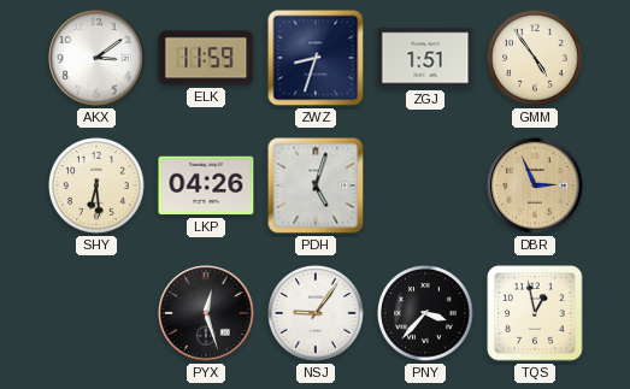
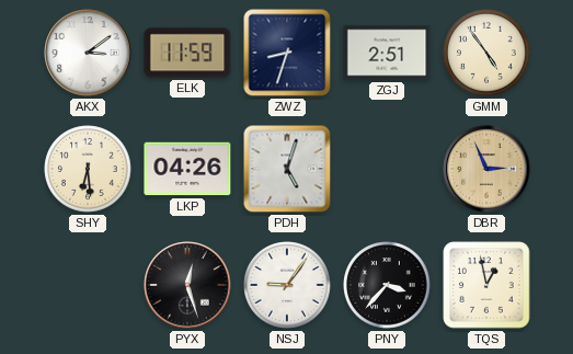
ZGJ: 1:51 -> 2:51 (387, 53)
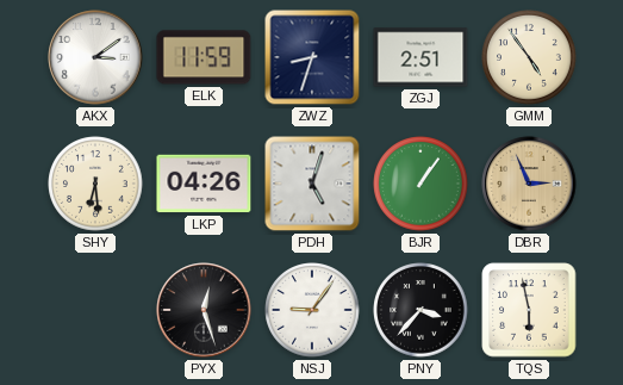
BJR: none -> 1:06 (420, 184)
TQS: 12:58 -> 5:58 (529, 310)
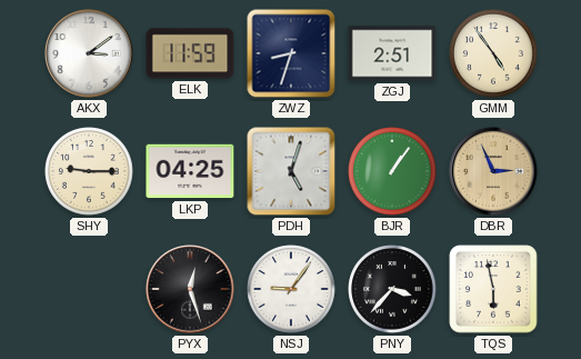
SHY: 6:29 -> 9:15 (89, 171)
LKP: 04:26 -> 04:25 (190, 171)
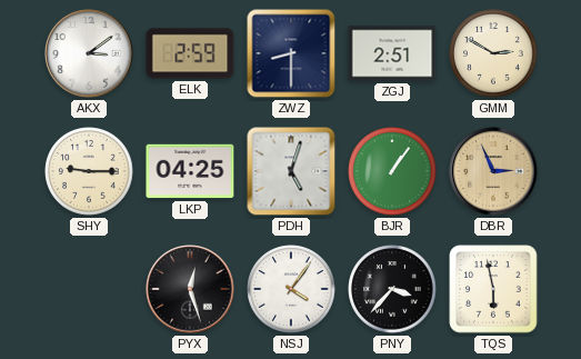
ELK: 11:59 -> 2:59 (190, 53)
ZWZ: 8:33 -> 8:30 (291, 53)
GMM: 4:54 -> 2:50 (493, 53)
NSJ: 9:06 -> 4:06 (291, 289)
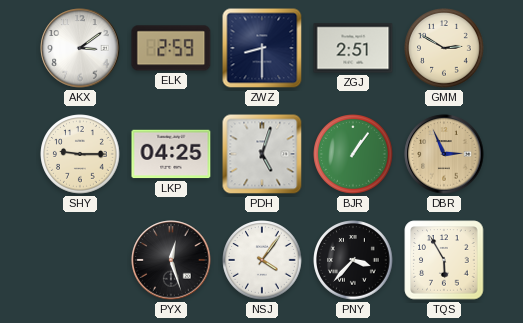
TQS: 5:58 -> 5:55 (444, 260)
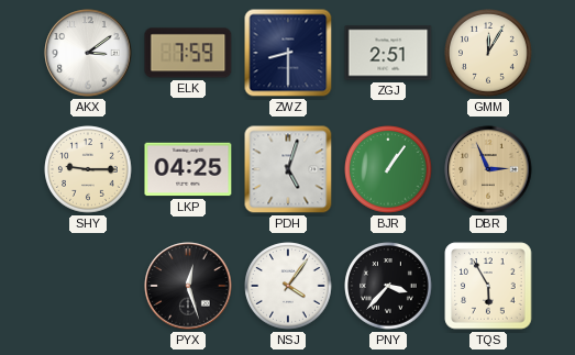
ELK: 2:59 -> 7:59 (188, 53)
GMM: 2:50 -> 12:05 (488, 53)
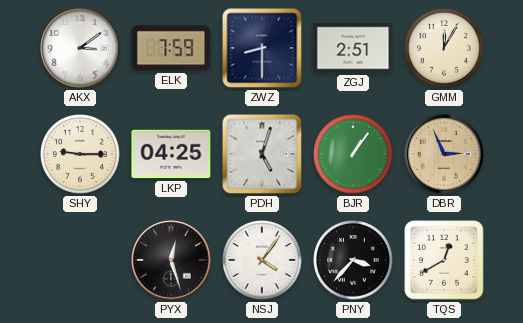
TQS: 5:55 -> 12:40 (444, 260)
